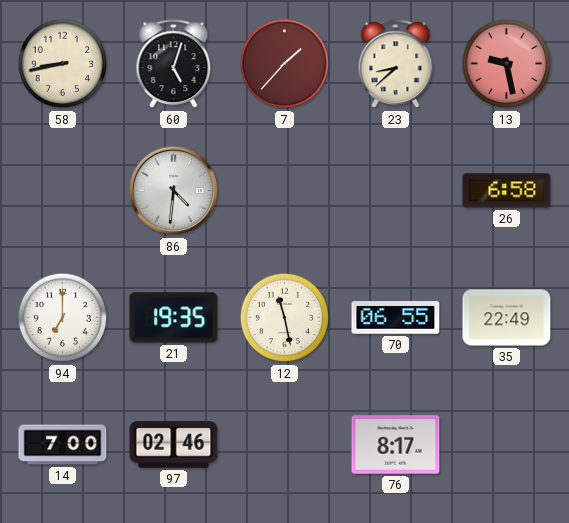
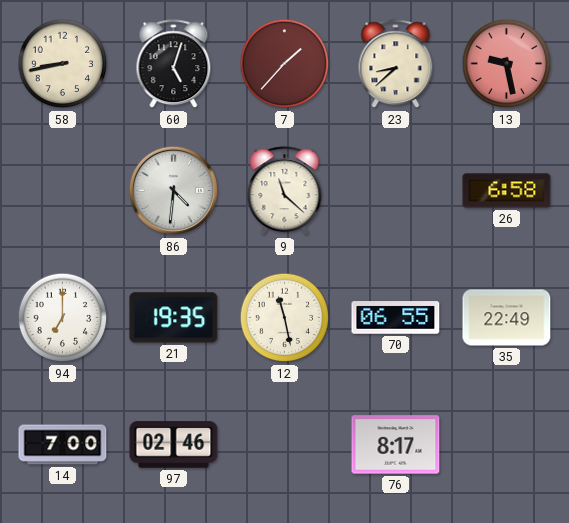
9: none -> 11:22 (285, 191)
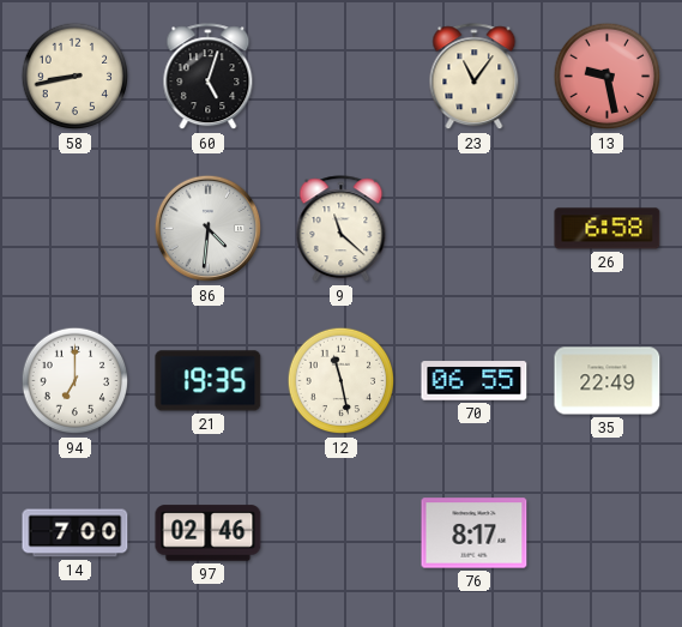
7: 1:37 -> none (285, 64)
23: 8:38 -> 11:06 (475, 77)
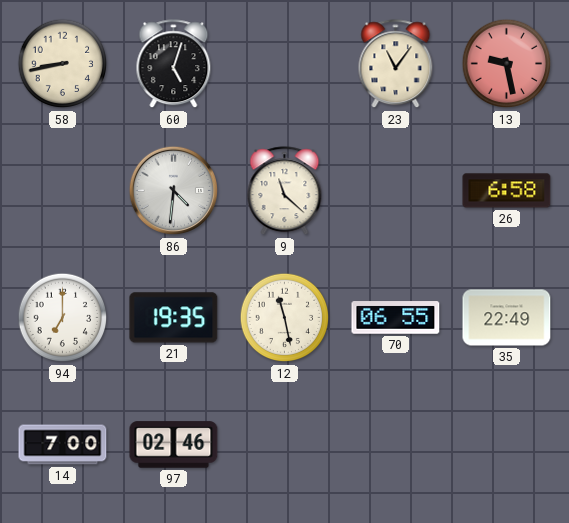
76: 8:17 -> none (475, 533)
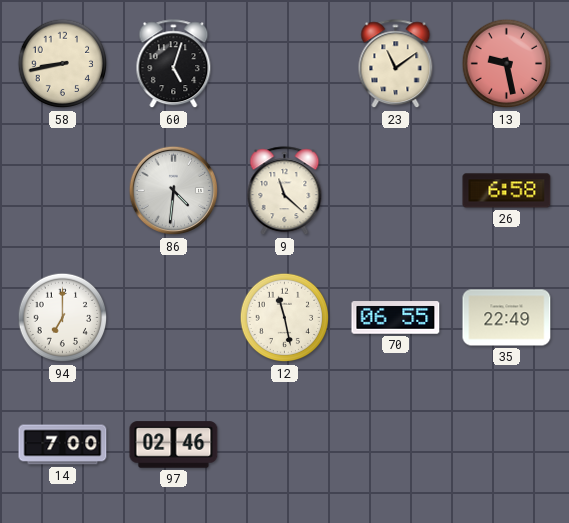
23: 11:06 -> 11:09 (396, 64)
21: 19:35 -> none (174, 318)
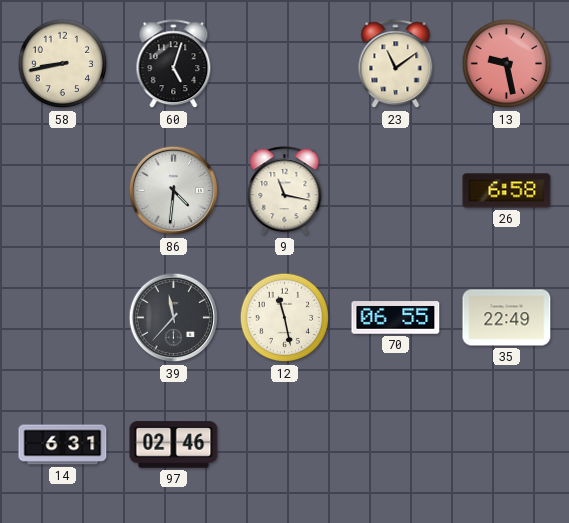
9: 11:22 -> 11:17 (285, 191)
94: 7:00 -> none (63, 318)
39: none -> 11:37 (174, 318)
14: 7:00 -> 6:31 (63, 445)
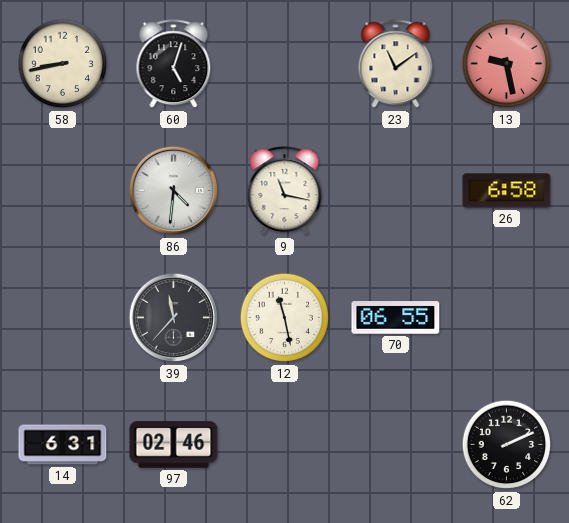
35: 22:49 -> none (507, 318)
62: none -> 2:11 (507, 445)
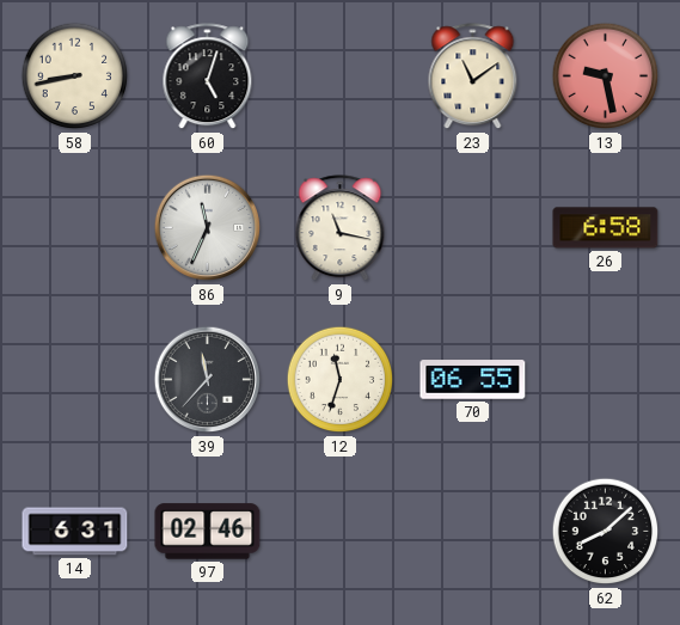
86: 4:31 -> 11:34 (208, 228)
12: 11:28 -> 11:33 (341, 380)
62: 2:11 -> 8:08 (606, 532)
